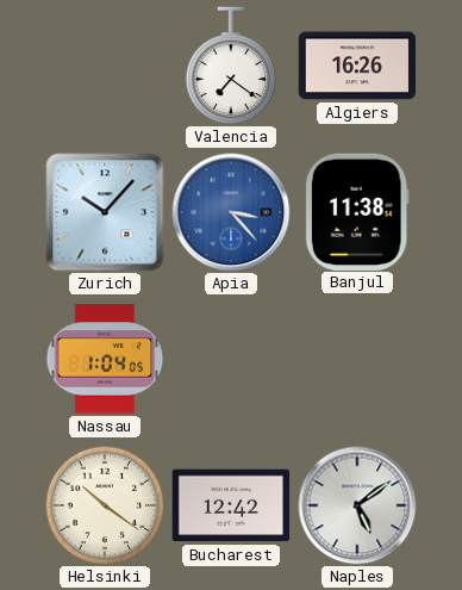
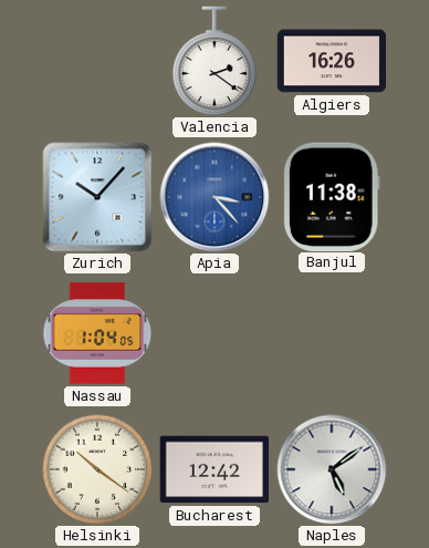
Valencia: 7:21 -> 2:21 (214, 61)
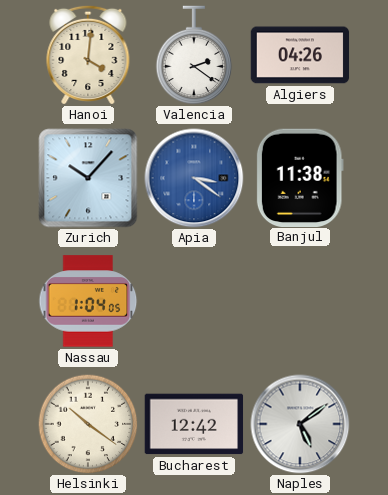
Hanoi: none -> 4:01 (88, 54)
Algiers: 16:26 -> 04:26 (300, 55)
Apia: 3:23 -> 3:21 (194, 178)
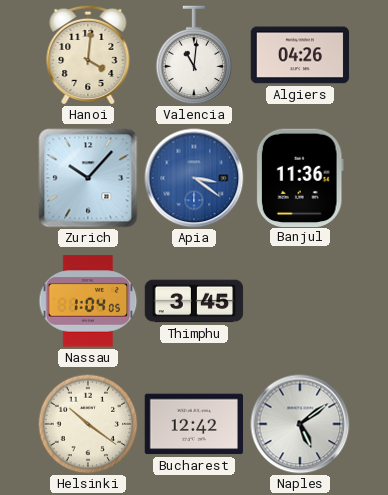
Valencia: 2:21 -> 11:01 (194, 55)
Banjul: 11:38 -> 11:36 (300, 177)
Thimphu: none -> 3:45 (194, 301)
